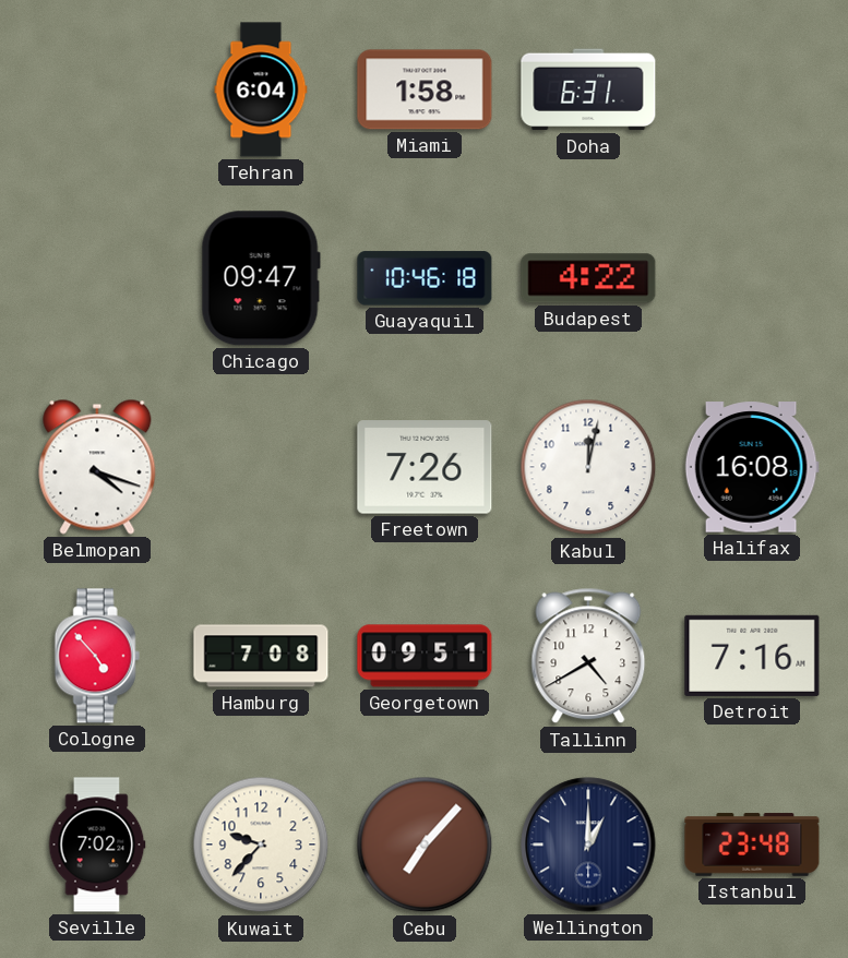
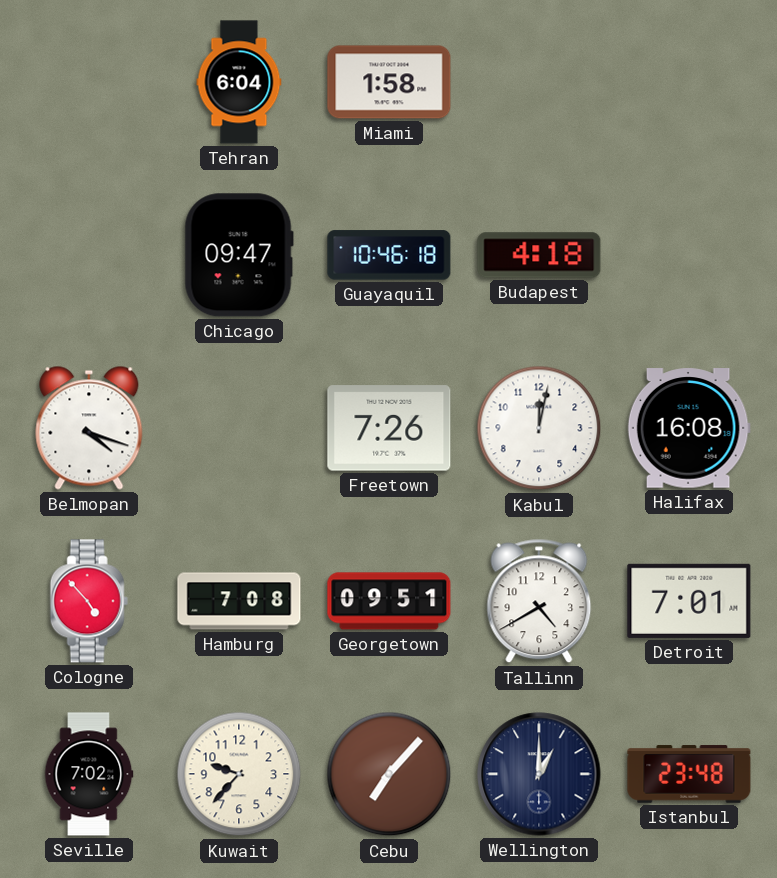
Doha: 6:31 -> none (588, 89)
Budapest: 4:22 -> 4:18 (539, 255)
Detroit: 7:16 -> 7:01 (689, 601)
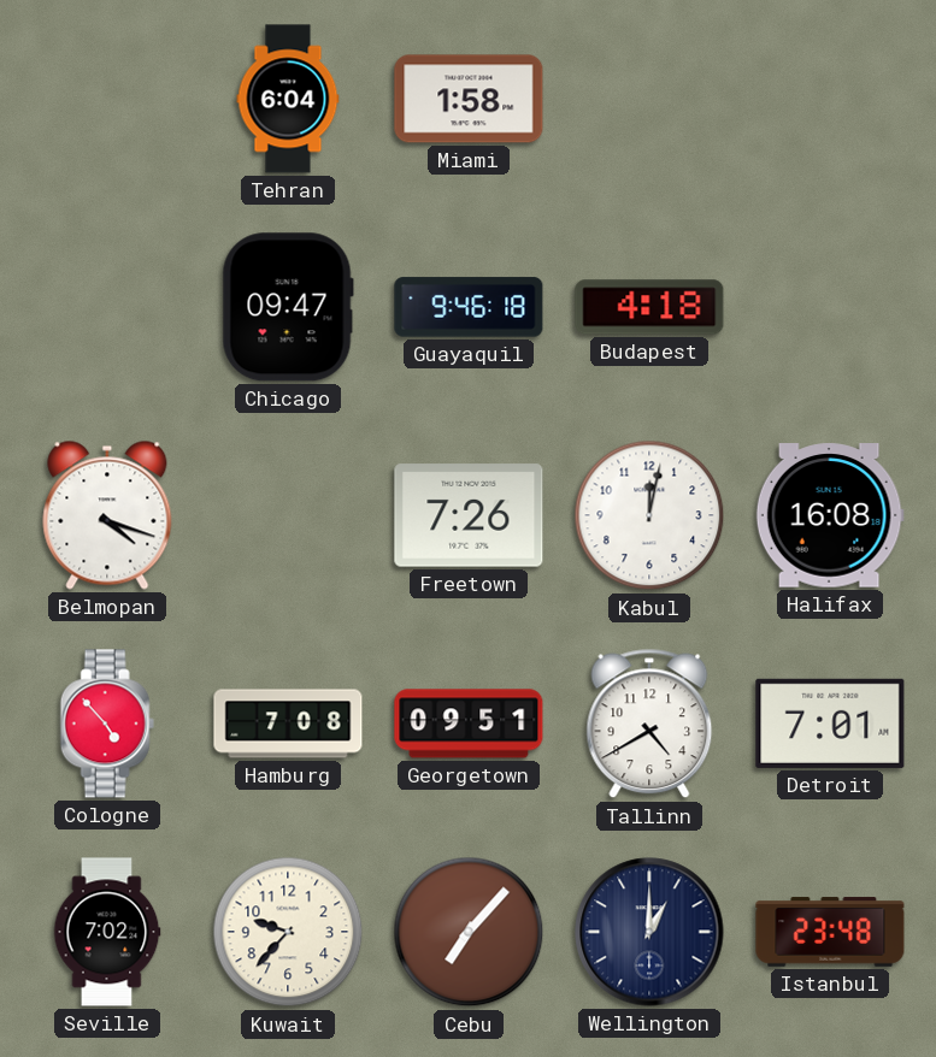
Guayaquil: 10:46 -> 9:46 (469, 307)
